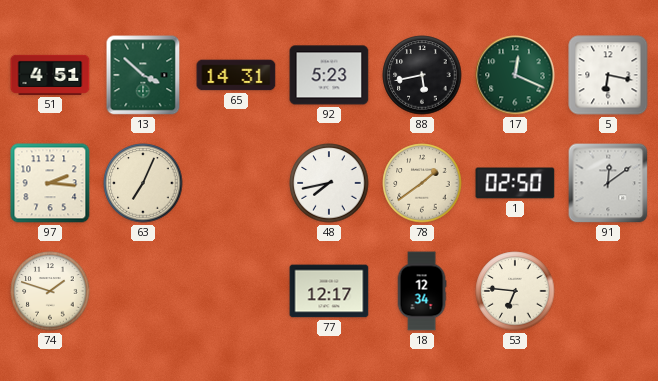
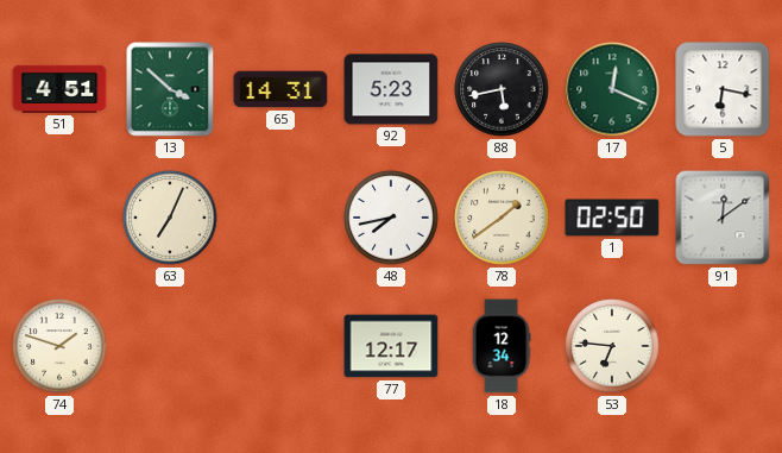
97: 2:16 -> none (50, 183)
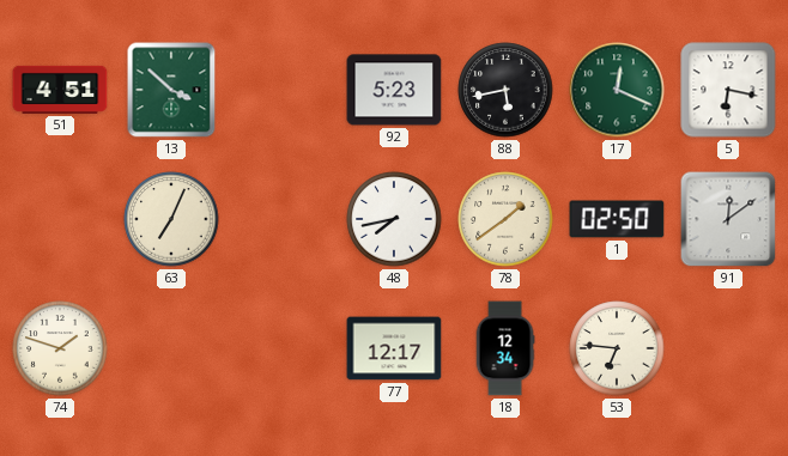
65: 14:31 -> none (280, 89)
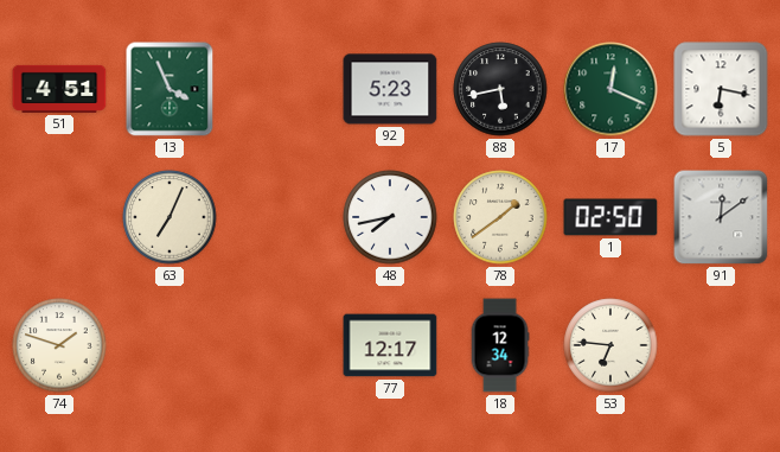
13: 3:52 -> 3:56 (170, 89)
